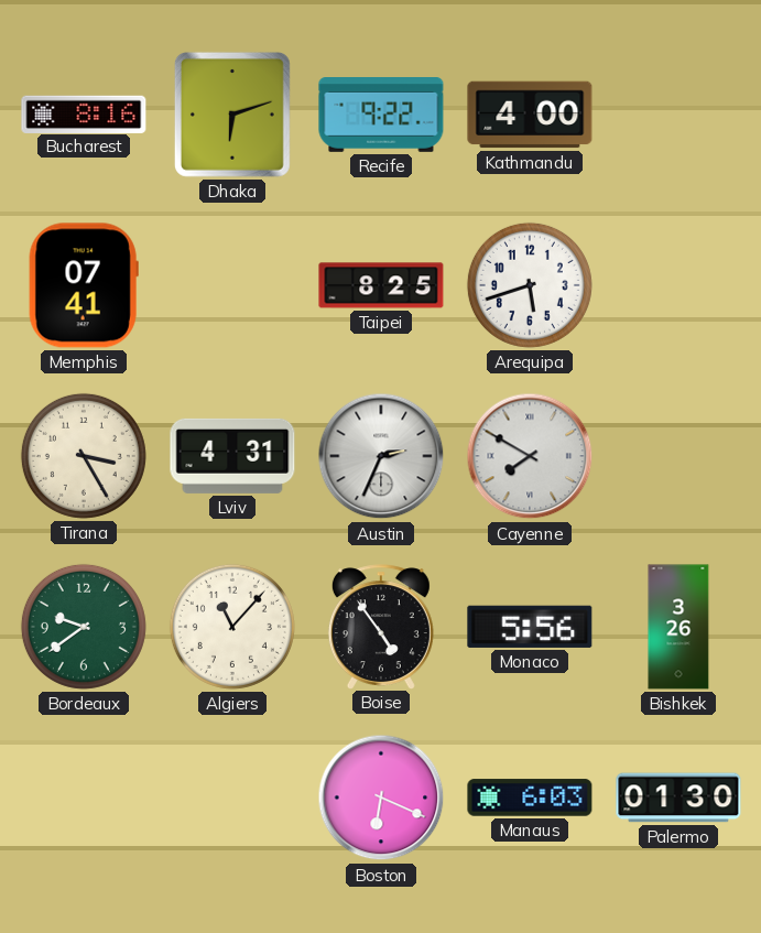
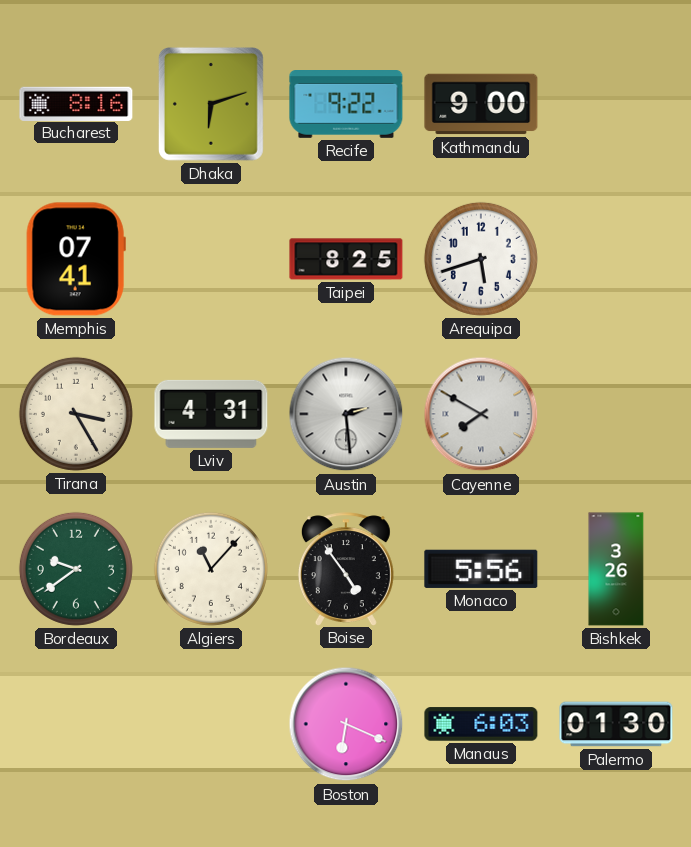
Kathmandu: 4:00 -> 9:00 (481, 104)
Austin: 2:34 -> 2:29 (346, 414)
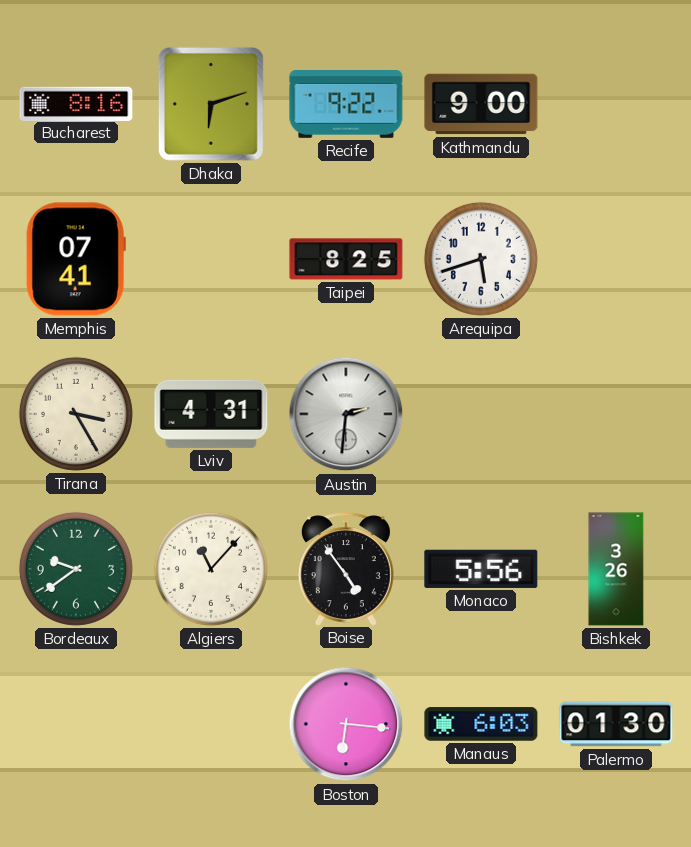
Austin: 2:29 -> 2:31 (346, 414)
Cayenne: 7:50 -> none (481, 414)
Boston: 6:19 -> 6:16 (346, 724)
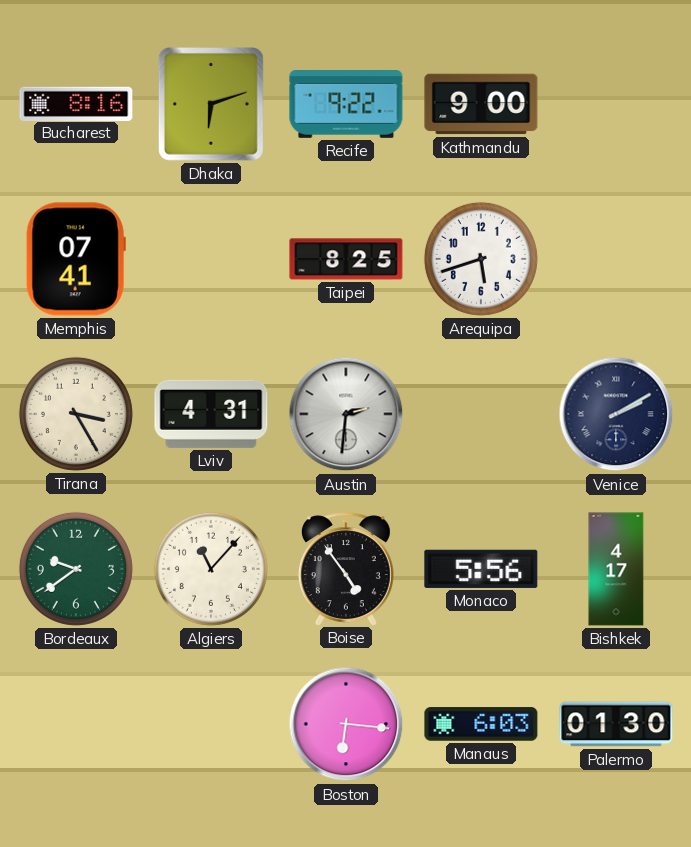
Venice: none -> 2:10 (616, 414)
Bishkek: 3:26 -> 4:17 (616, 569)
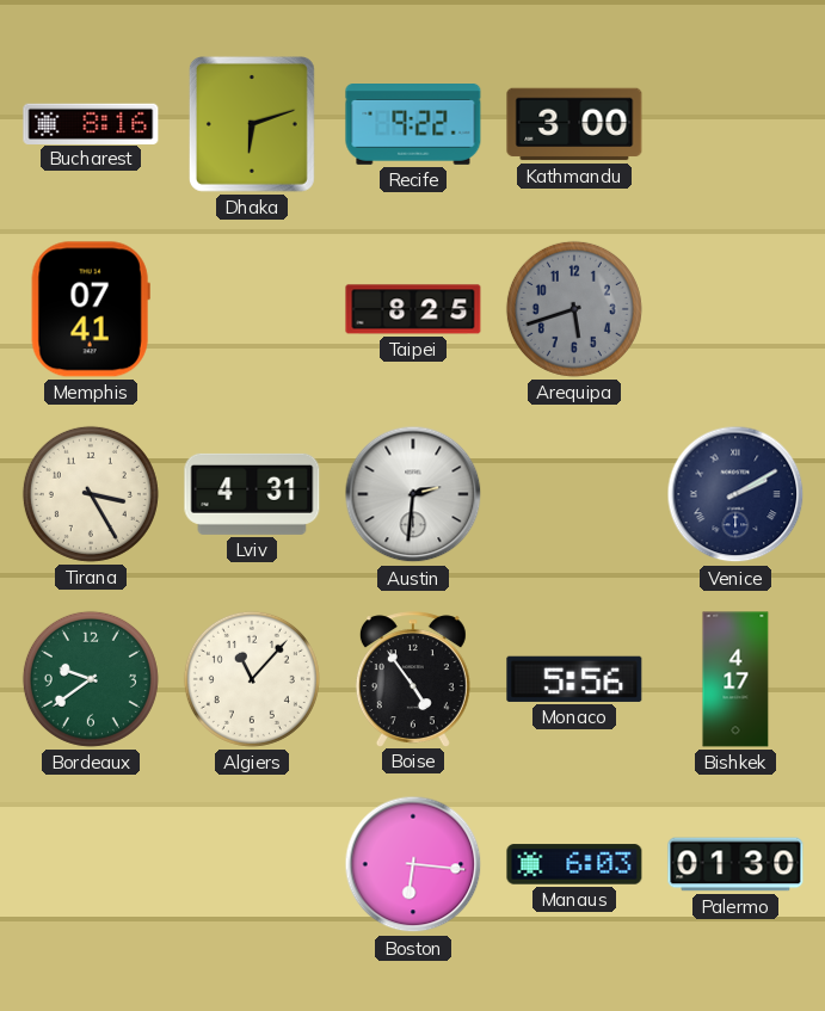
Kathmandu: 9:00 -> 3:00 (574, 124)
Arequipa dial: white -> grey (574, 309)
